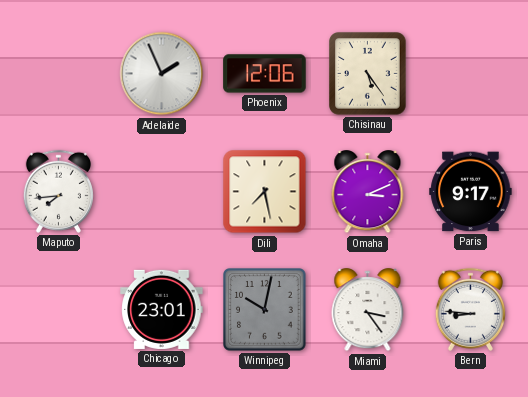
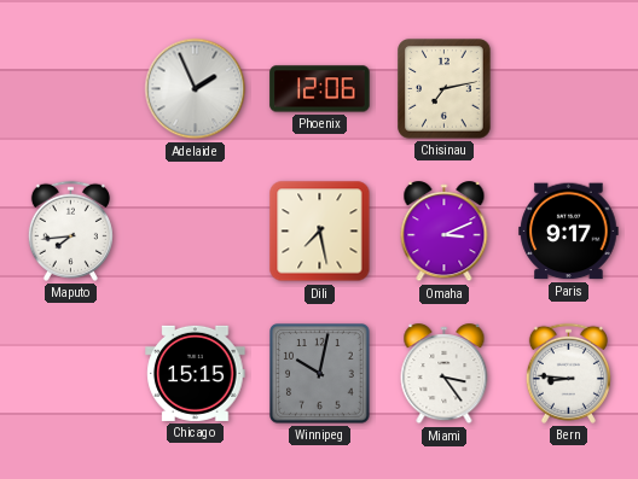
Chisinau: 5:24 -> 7:13 (445, 89)
Chicago: 23:01 -> 15:15 (196, 373)
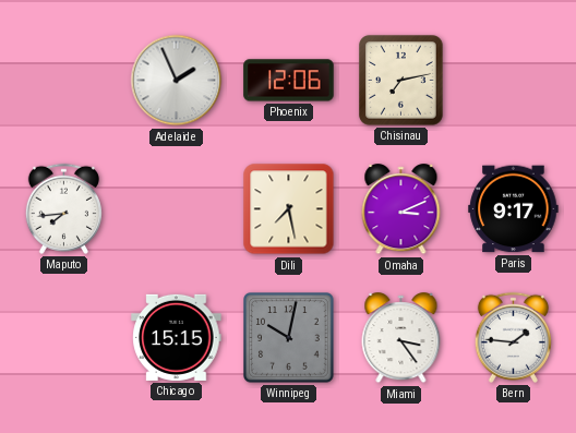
Bern: 8:46 -> 1:46 (513, 337)
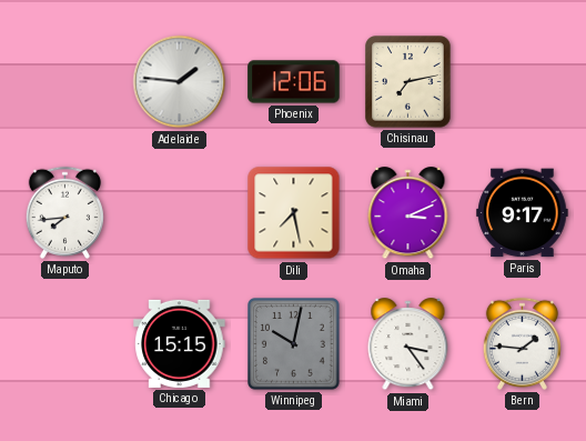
Adelaide: 1:56 -> 1:46 (180, 82)
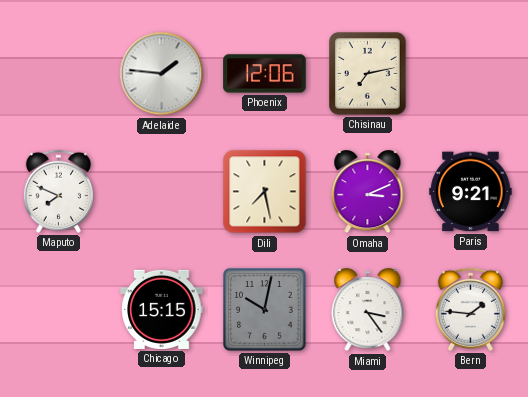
Maputo: 7:44 -> 7:49 (58, 191)
Paris: 9:17 -> 9:21 (471, 192)
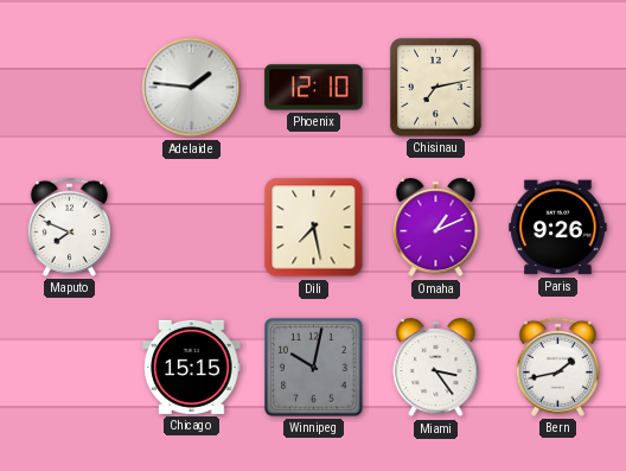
Phoenix: 12:06 -> 12:10 (314, 88)
Omaha: 3:11 -> 1:11 (436, 228)
Paris: 9:21 -> 9:26 (558, 228)
Bern: 1:46 -> 1:43 (557, 367)
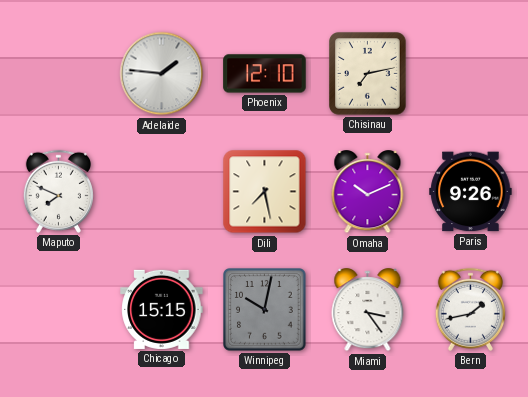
Omaha: 1:11 -> 10:11 (368, 192)
